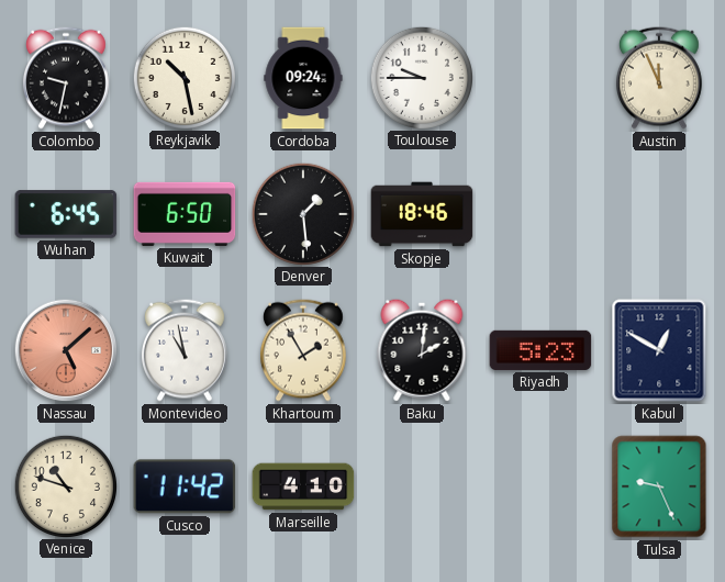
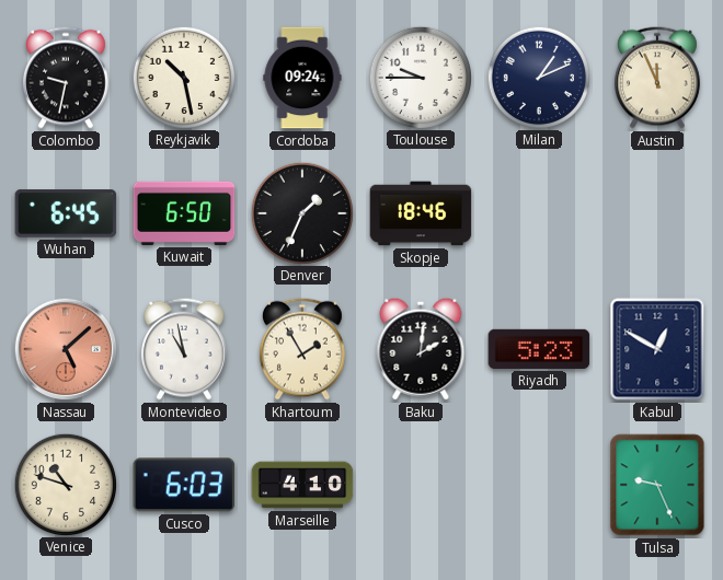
Milan: none -> 1:11 (538, 77)
Denver: 1:29 -> 1:34 (301, 212)
Cusco: 11:42 -> 6:03 (184, 485)
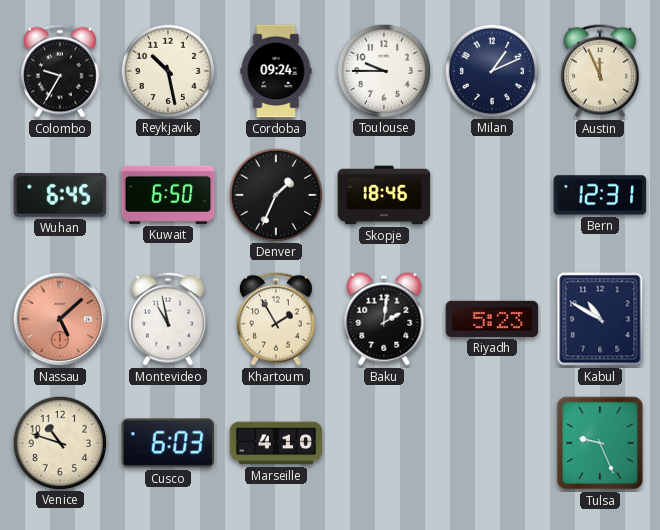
Colombo: 9:32 -> 9:35 (60, 71)
Bern: none -> 12:31 (600, 195)
Kabul: 12:50 -> 10:50 (600, 319)
